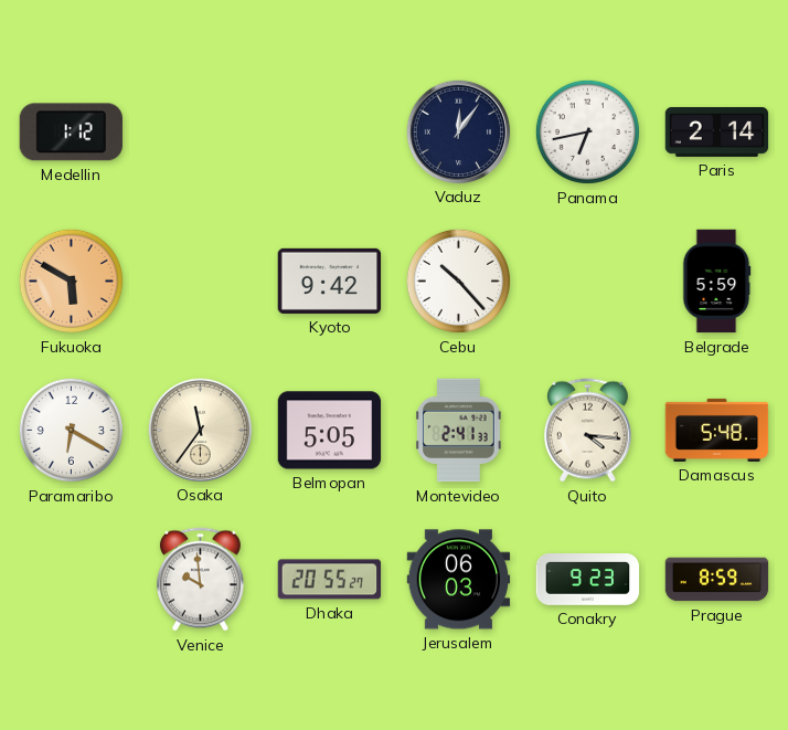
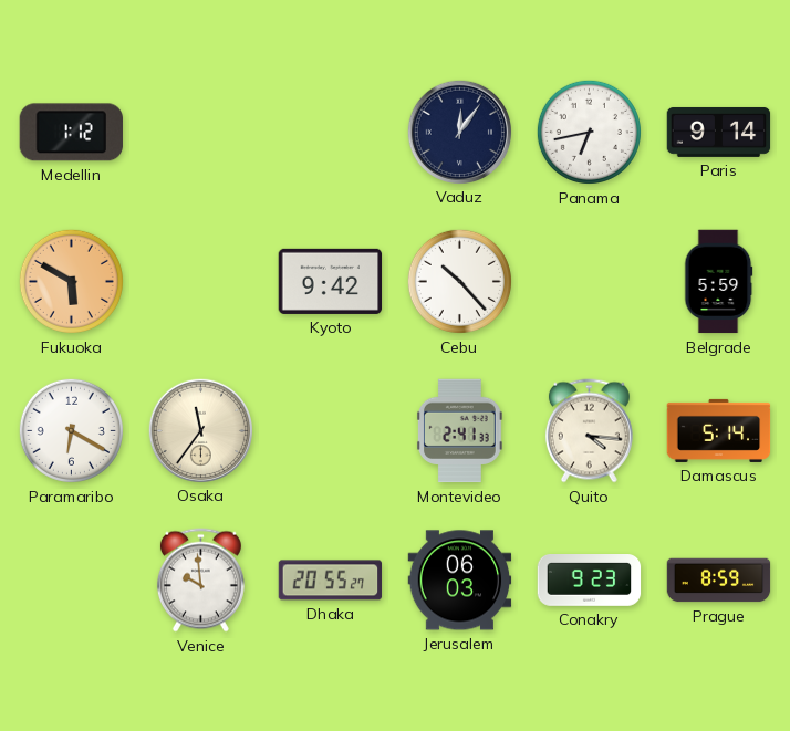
Paris: 2:14 -> 9:14 (719, 132)
Belmopan: 5:05 -> none (330, 431)
Damascus: 5:48 -> 5:14 (719, 430)
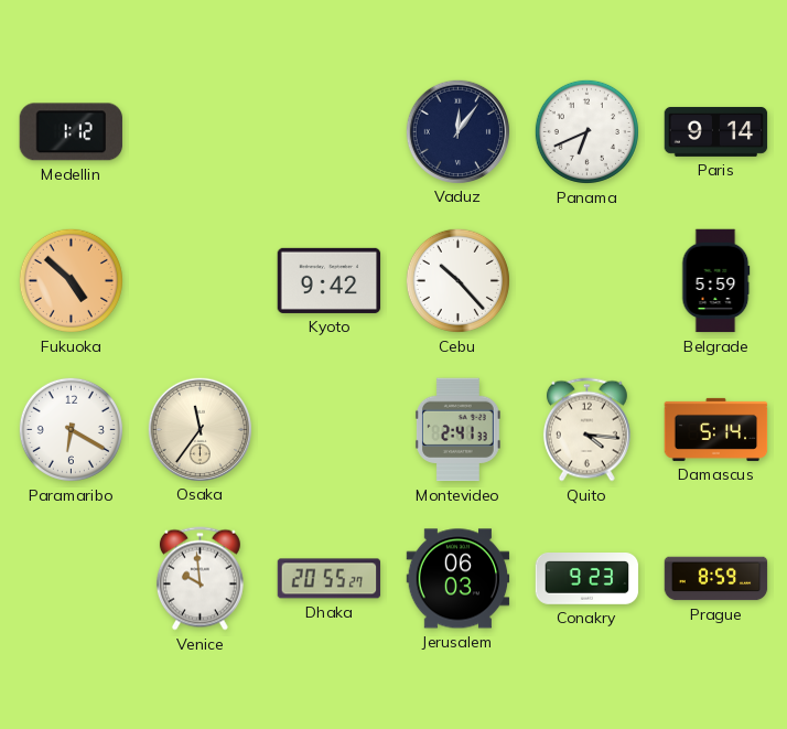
Panama: 6:43 -> 6:41 (586, 131)
Fukuoka: 5:50 -> 4:52 (71, 280)
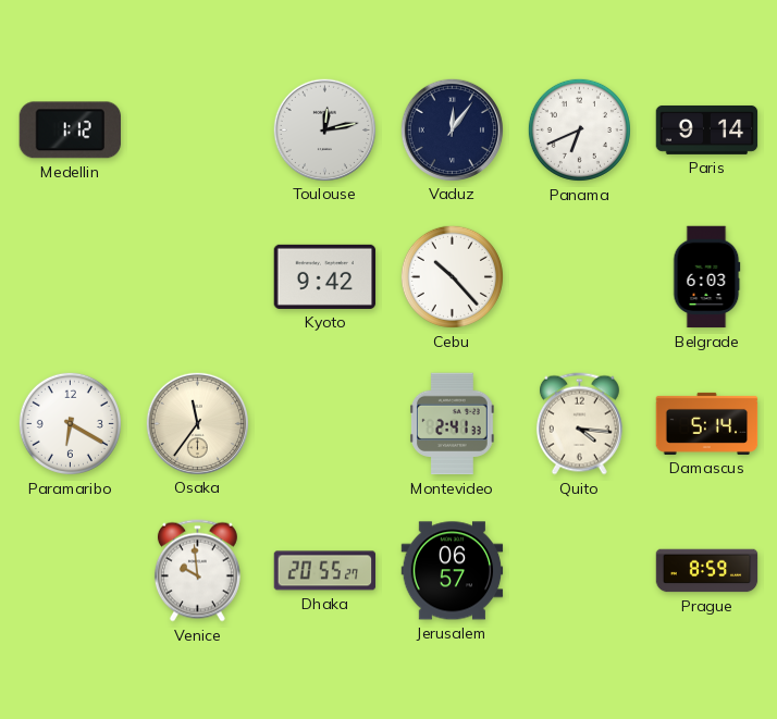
Toulouse: none -> 12:13 (324, 129)
Fukuoka: 4:52 -> none (71, 280)
Belgrade: 5:59 -> 6:03 (707, 277)
Jerusalem: 06:03 -> 06:57 (453, 571)
Conakry: 9:23 -> none (587, 579)
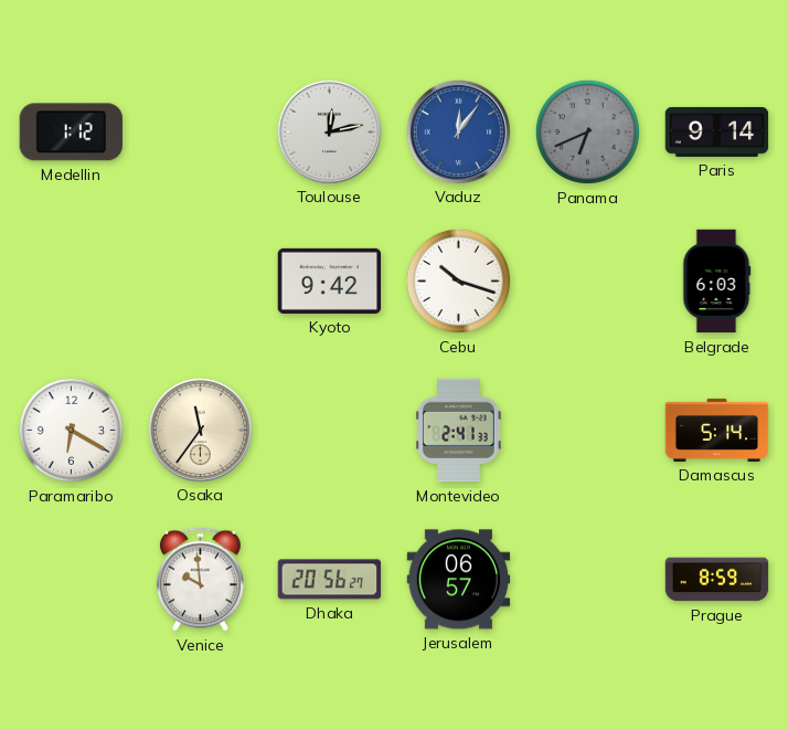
Vaduz dial: navy -> blue (458, 131)
Panama dial: white -> grey (587, 131)
Cebu: 10:23 -> 10:18 (458, 281)
Quito: 4:16 -> none (579, 424)
Dhaka: 20:55 -> 20:56 (330, 580)
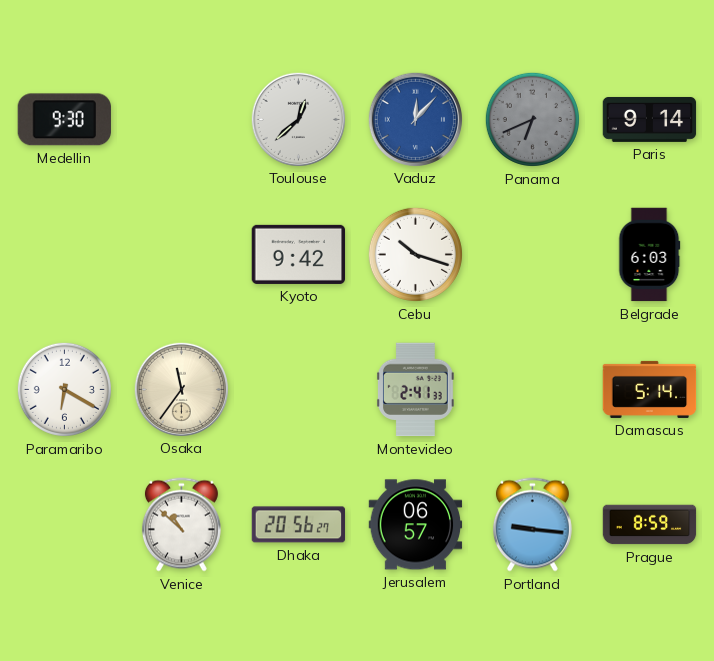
Medellin: 1:12 -> 9:30 (64, 120)
Toulouse: 12:13 -> 12:38 (298, 119)
Vaduz: 12:06 -> 12:07 (415, 119)
Venice: 9:59 -> 10:52 (181, 525)
Portland: none -> 9:16 (532, 525)
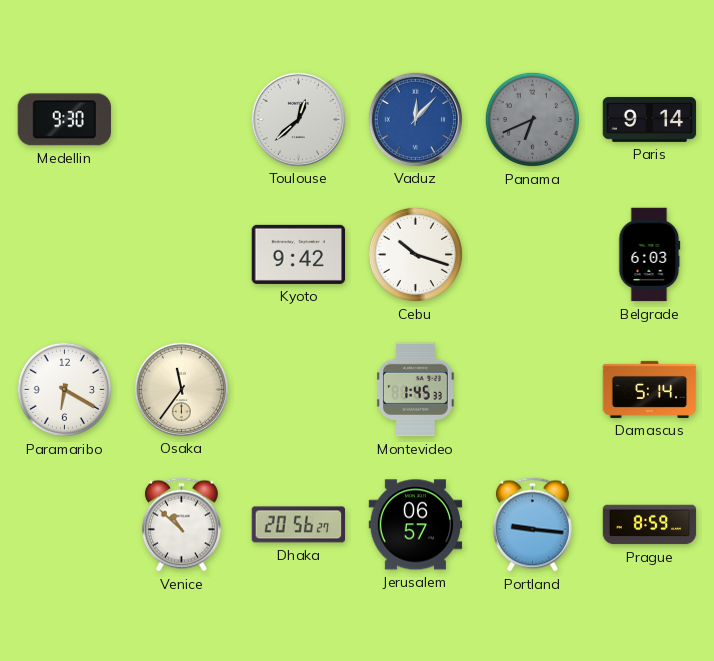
Montevideo: 2:41 -> 1:45 (415, 390)
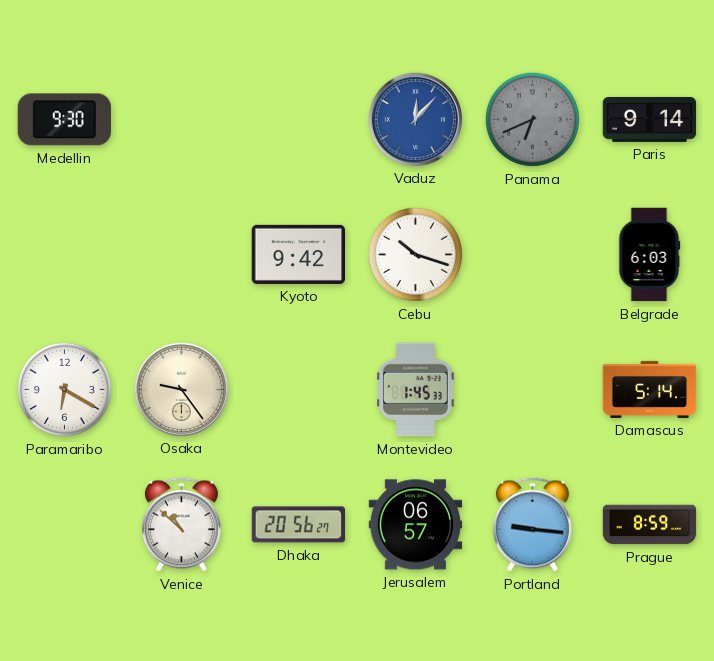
Toulouse: 12:38 -> none (298, 119)
Osaka: 11:36 -> 9:24 (181, 389)
